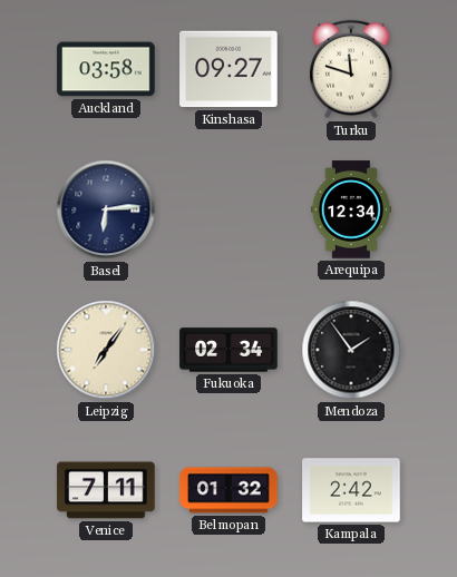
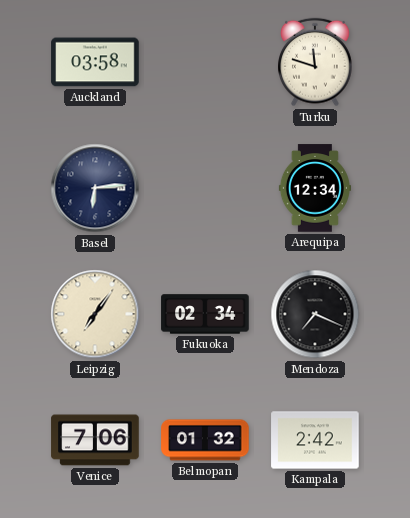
Kinshasa: 09:27 -> none (229, 69)
Mendoza: 1:54 -> 7:19 (315, 314)
Venice: 7:11 -> 7:06 (95, 440)
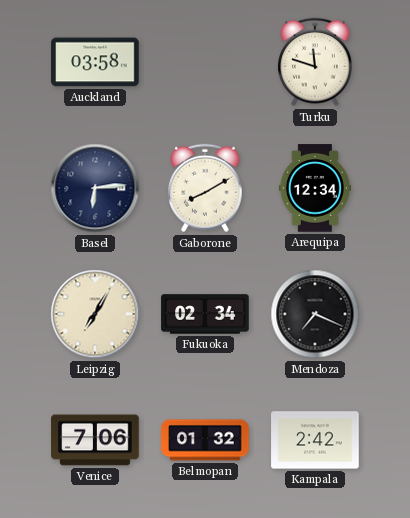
Gaborone: none -> 8:10 (206, 188)
Leipzig: 7:06 -> 7:05 (95, 314)
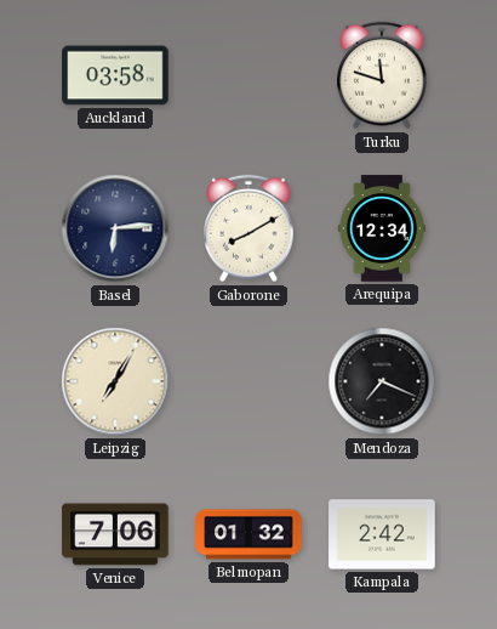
Fukuoka: 02:34 -> none (205, 314)
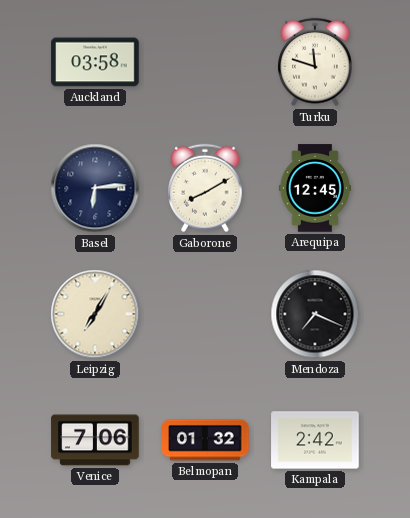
Arequipa: 12:34 -> 12:45 (315, 188)
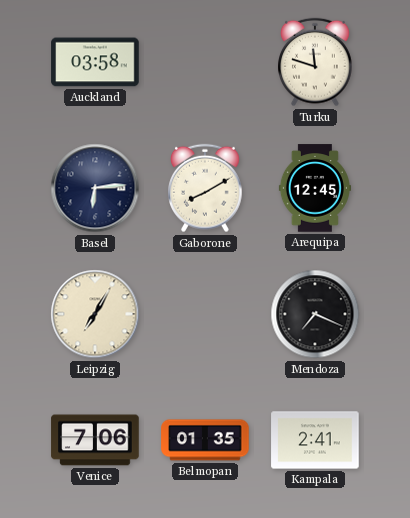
Belmopan: 01:32 -> 01:35 (205, 440)
Kampala: 2:42 -> 2:41 (315, 440)
